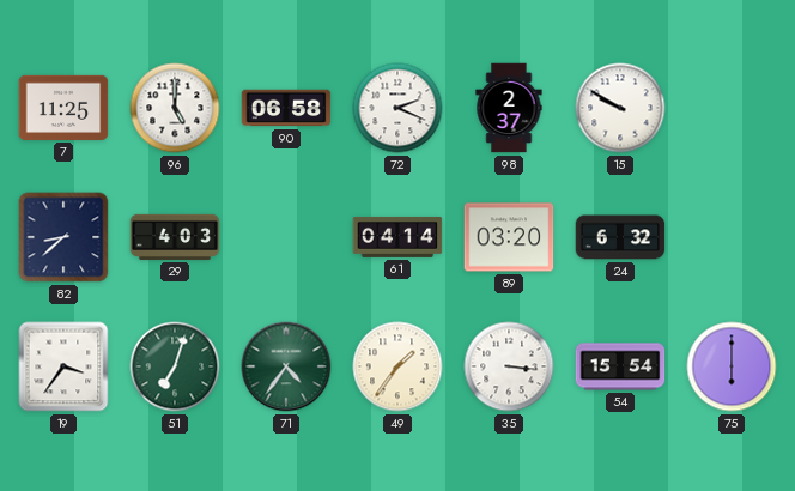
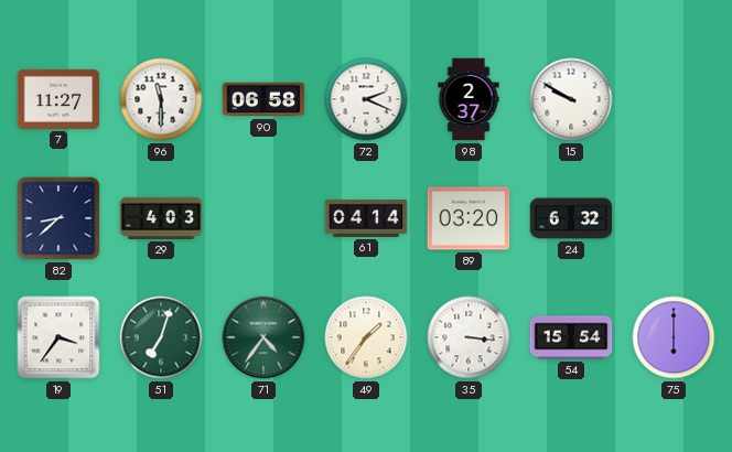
7: 11:25 -> 11:27 (58, 99)
96: 5:00 -> 11:30 (161, 99)
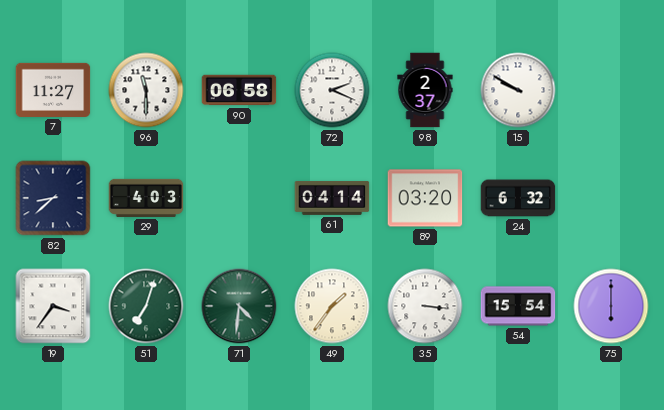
71: 4:36 -> 4:31 (239, 306)
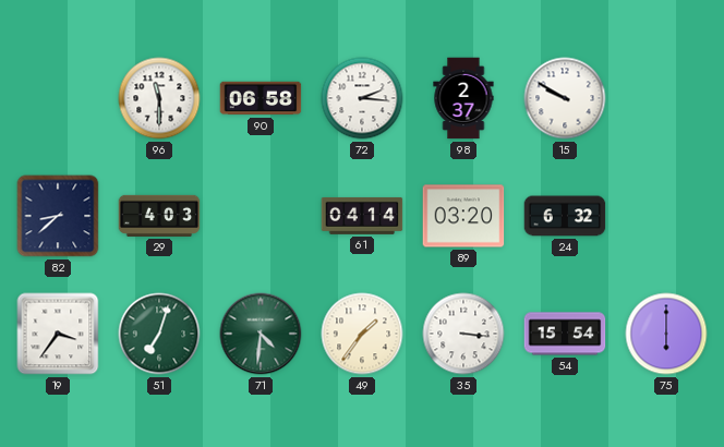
7: 11:27 -> none (53, 90)
72: 2:19 -> 2:16 (362, 98)
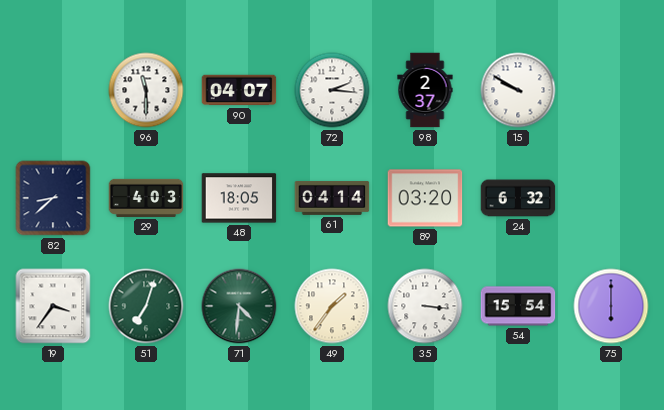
90: 06:58 -> 04:07 (239, 90)
48: none -> 18:05 (239, 198)
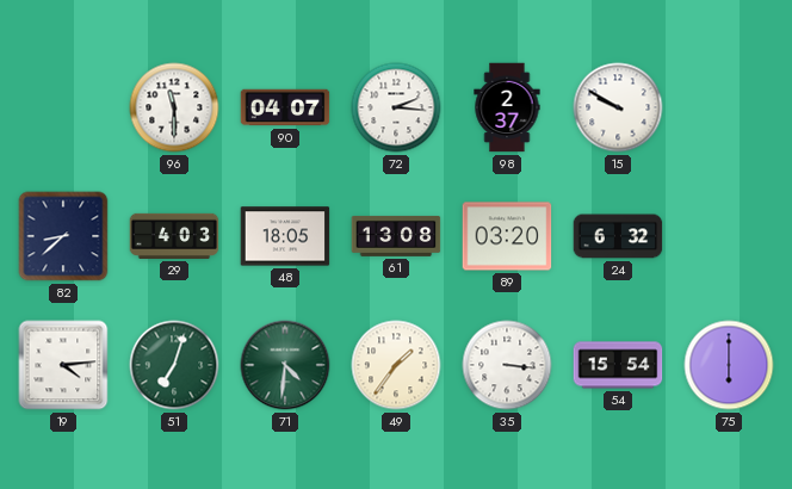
61: 04:14 -> 13:08 (396, 236)
19: 3:36 -> 4:14 (63, 365)
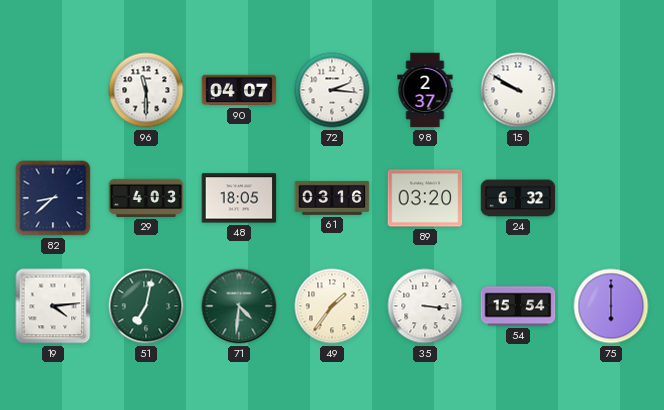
61: 13:08 -> 03:16 (332, 198)
51: 7:03 -> 7:02 (146, 306)
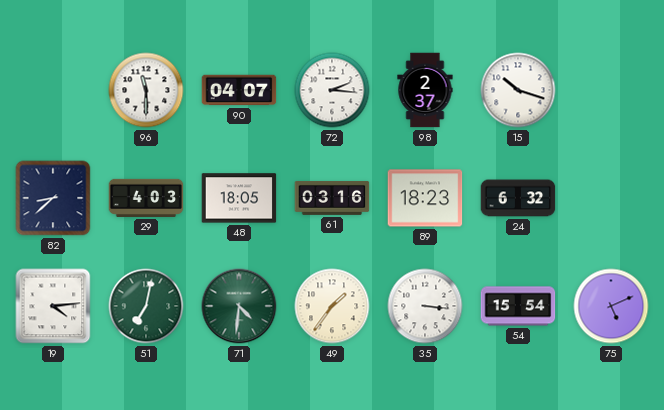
15: 9:50 -> 10:18 (518, 90)
89: 03:20 -> 18:23 (425, 198)
75: 6:00 -> 5:11 (611, 306)
